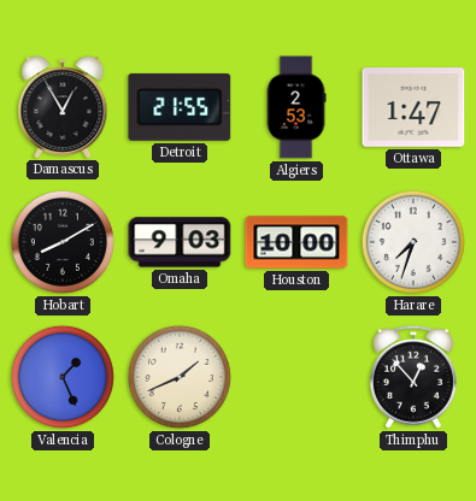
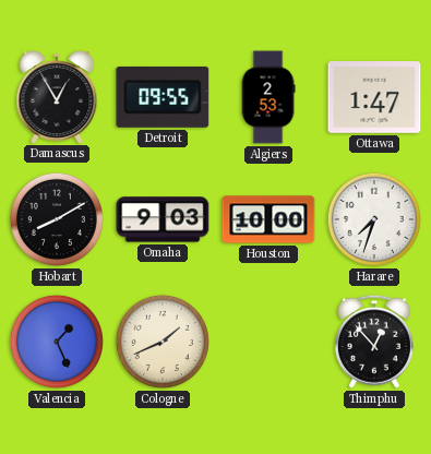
Detroit: 21:55 -> 09:55 (163, 97)
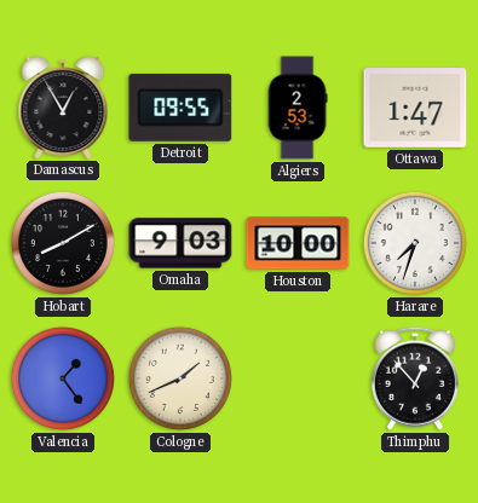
Valencia: 1:26 -> 1:24 (63, 378)
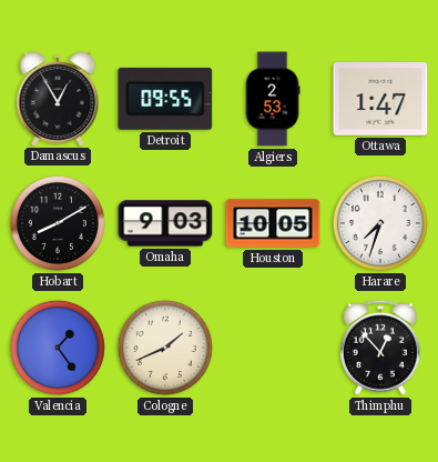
Houston: 10:00 -> 10:05 (273, 223)
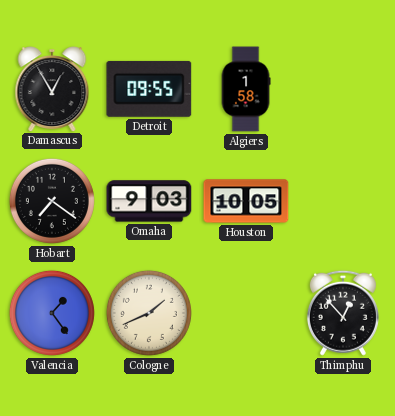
Algiers: 2:53 -> 1:58 (246, 89)
Ottawa: 1:47 -> none (380, 99)
Hobart: 8:10 -> 7:21 (52, 201)
Harare: 7:33 -> none (380, 223)
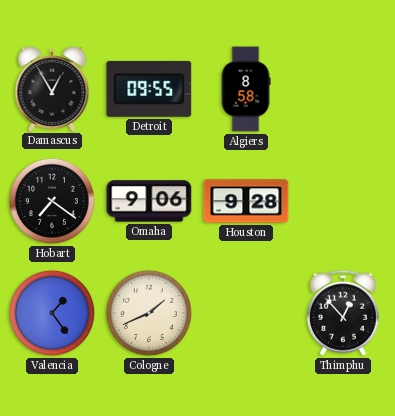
Algiers: 1:58 -> 8:58 (246, 89)
Omaha: 9:03 -> 9:06 (149, 201)
Houston: 10:05 -> 9:28 (246, 201)
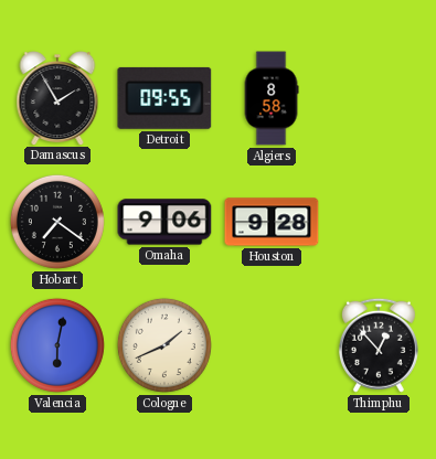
Damascus: 12:55 -> 1:55 (57, 98)
Valencia: 1:24 -> 6:02 (57, 345)
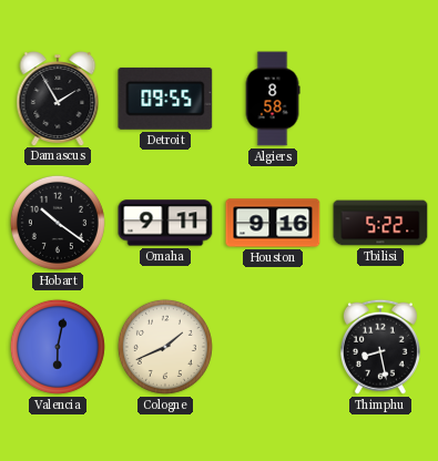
Hobart: 7:21 -> 10:21 (58, 223)
Omaha: 9:06 -> 9:11 (165, 223)
Houston: 9:28 -> 9:16 (273, 223)
Tbilisi: none -> 5:22 (380, 223)
Thimphu: 12:53 -> 8:28 (380, 347)
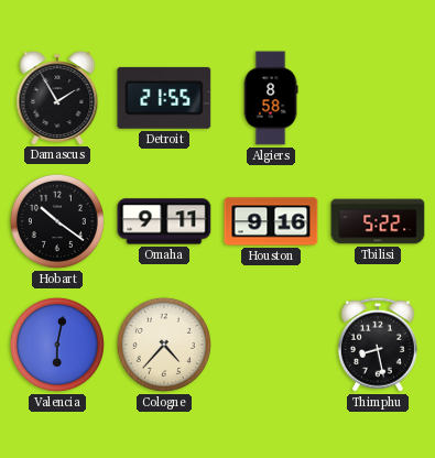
Detroit: 09:55 -> 21:55 (164, 98)
Cologne: 1:41 -> 4:37 (164, 345)
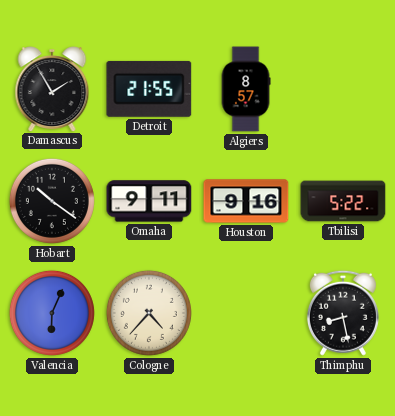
Algiers: 8:58 -> 8:57 (246, 89)
Valencia: 6:02 -> 6:04 (52, 313)
